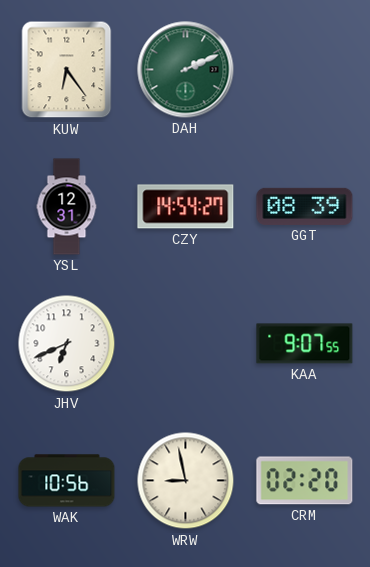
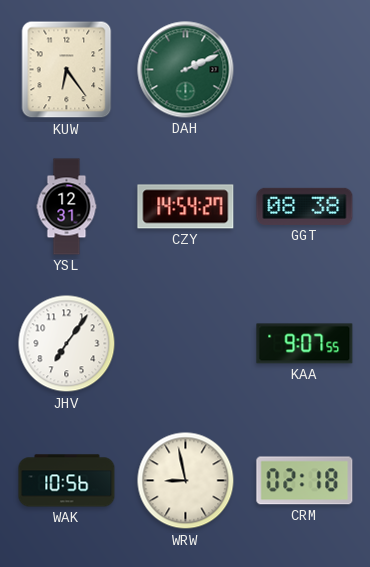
GGT: 08:39 -> 08:38 (305, 206)
JHV: 6:41 -> 7:06 (67, 344)
CRM: 02:20 -> 02:18 (305, 481)
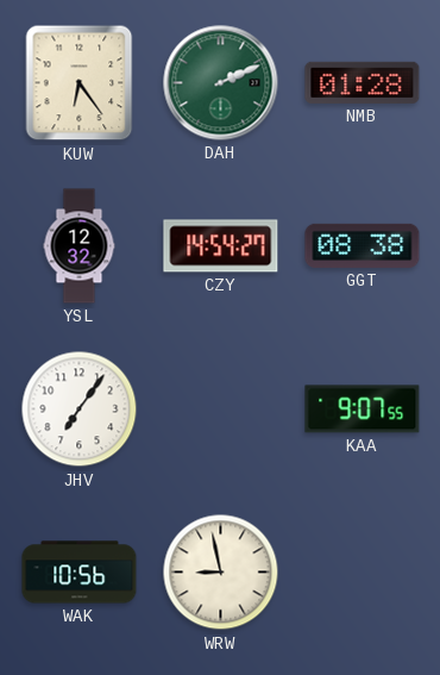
NMB: none -> 01:28 (363, 82)
YSL: 12:31 -> 12:32 (80, 246)
CRM: 02:18 -> none (305, 481)
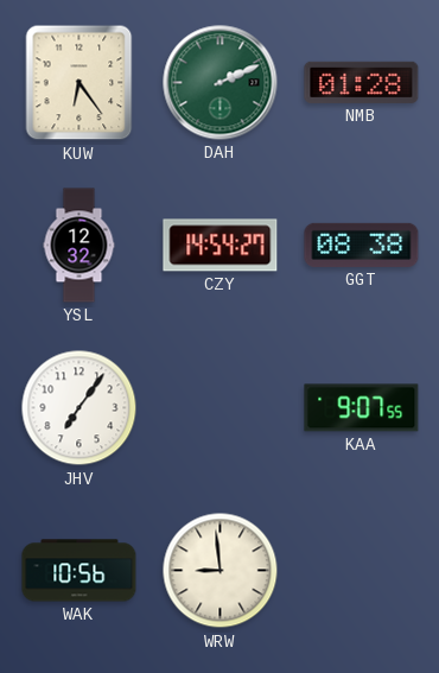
WRW: 8:58 -> 8:59 (221, 571)
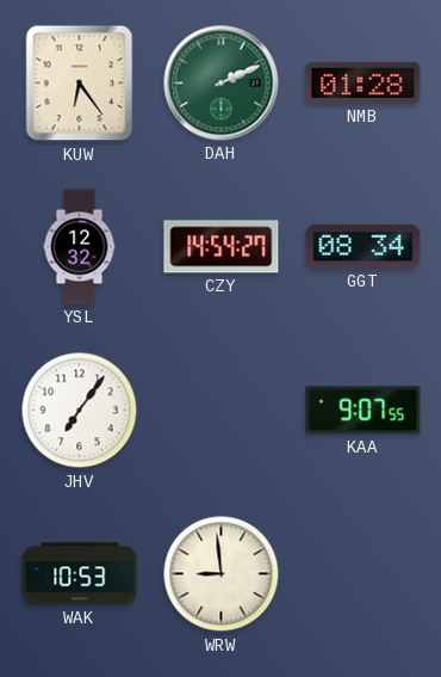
GGT: 08:38 -> 08:34 (364, 246)
WAK: 10:56 -> 10:53 (80, 574)
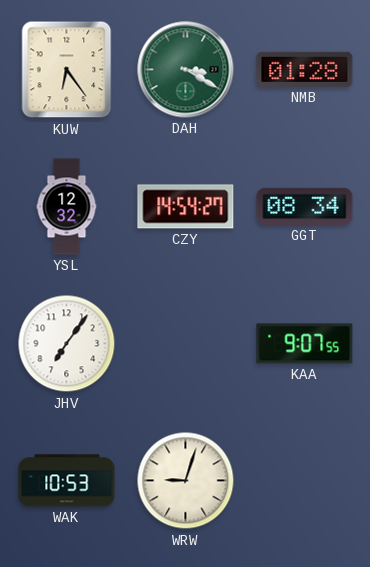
DAH: 2:11 -> 3:20 (186, 70)
WRW: 8:59 -> 9:03 (186, 481)
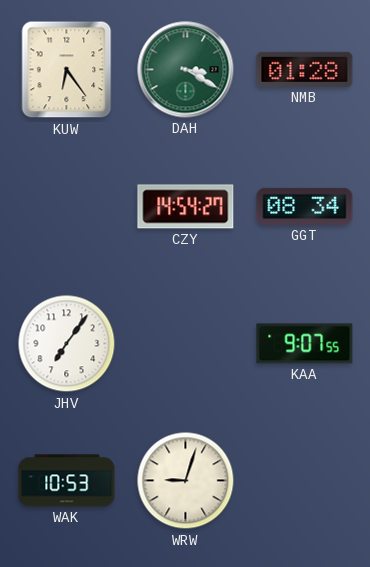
YSL: 12:32 -> none (67, 207)
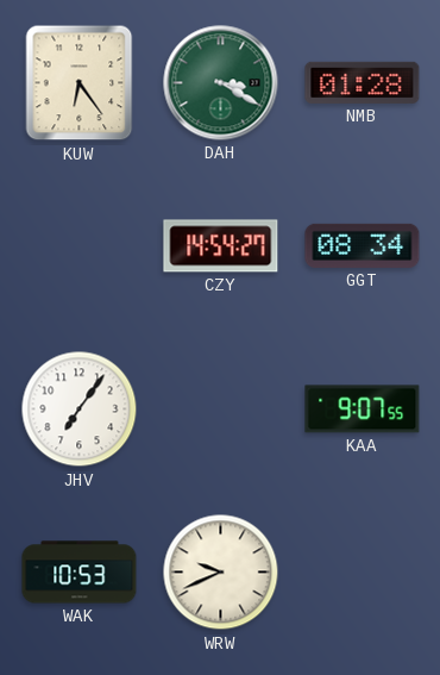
WRW: 9:03 -> 9:41 (221, 573)
